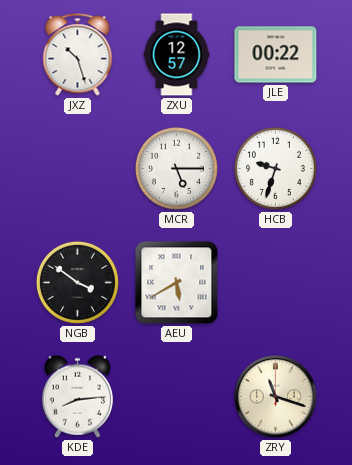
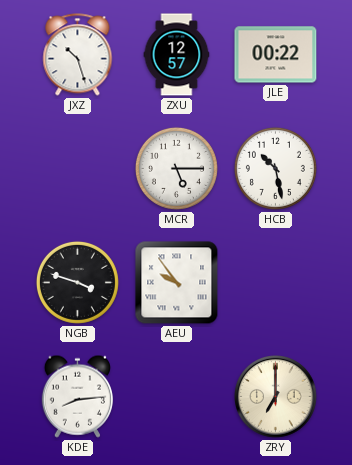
HCB: 9:33 -> 10:28 (275, 168)
NGB: 3:51 -> 3:48 (77, 282)
AEU: 5:40 -> 9:54 (177, 283)
ZRY: 11:18 -> 7:00 (276, 397)
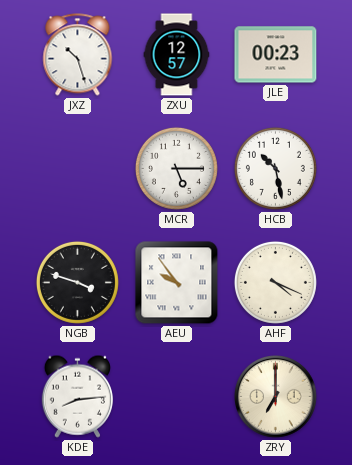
JLE: 00:22 -> 00:23 (276, 55)
AHF: none -> 4:19 (275, 282)
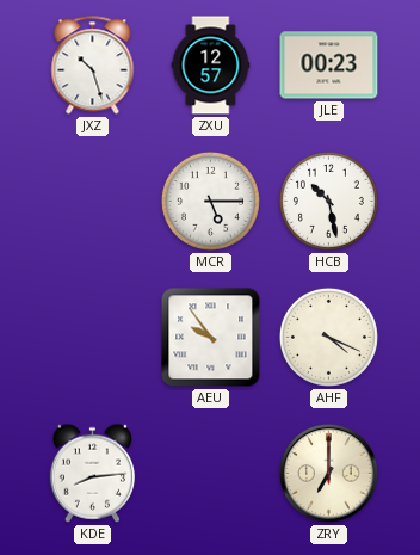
NGB: 3:48 -> none (77, 282)
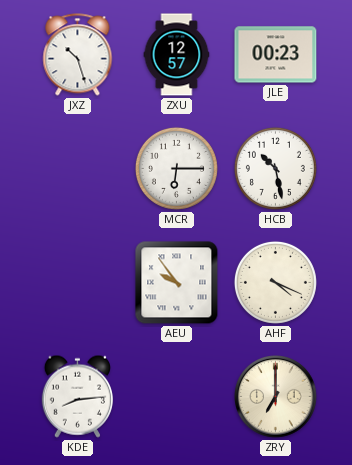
MCR: 5:15 -> 6:15 (176, 168)
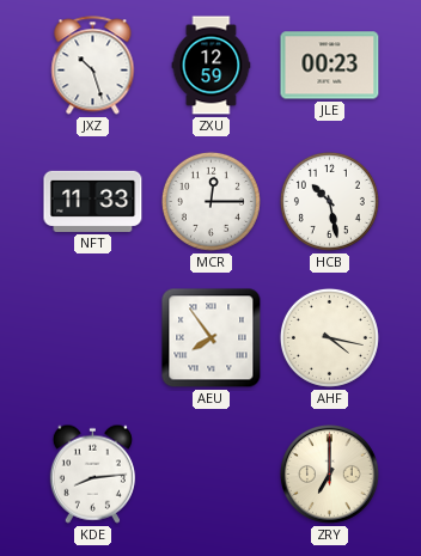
ZXU: 12:57 -> 12:59 (212, 66)
NFT: none -> 11:33 (93, 201)
MCR: 6:15 -> 12:15 (210, 201)
AEU: 9:54 -> 7:54 (212, 338)
AHF: 4:19 -> 4:17 (329, 337)
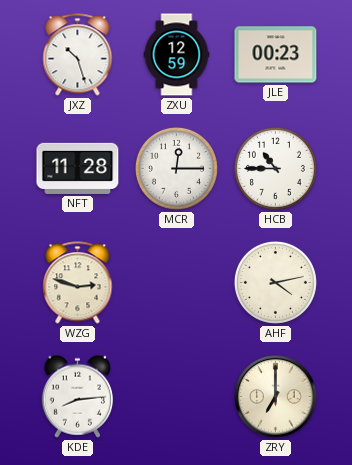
NFT: 11:33 -> 11:28 (78, 168)
HCB: 10:28 -> 10:45 (275, 168)
WZG: none -> 2:48 (78, 283)
AEU: 7:54 -> none (212, 338)
AHF: 4:17 -> 4:13 (275, 282)
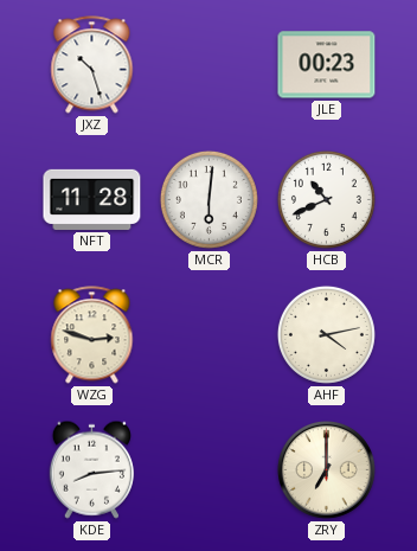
ZXU: 12:59 -> none (177, 55)
MCR: 12:15 -> 6:01 (208, 199)
HCB: 10:45 -> 10:41 (326, 199)
